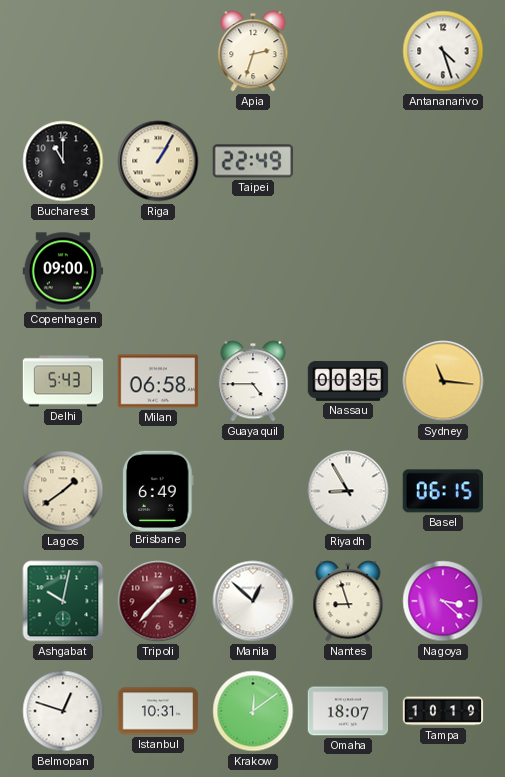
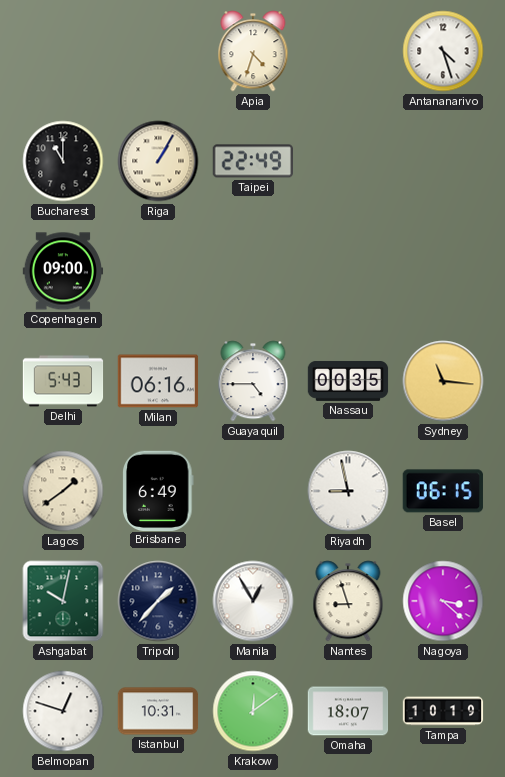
Apia: 2:33 -> 4:33 (253, 51)
Milan: 06:58 -> 06:16 (158, 381)
Riyadh: 8:55 -> 8:58 (348, 491)
Tripoli dial: burgundy -> navy (158, 601)
Manila: 12:52 -> 12:55 (253, 601)
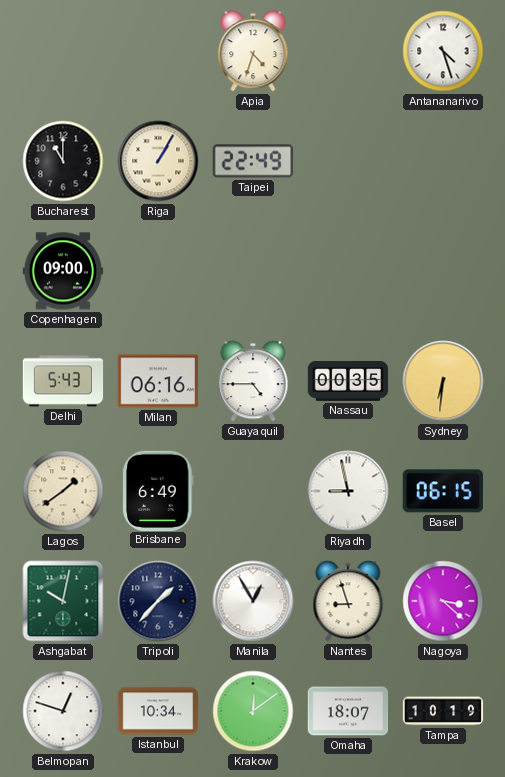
Sydney: 11:16 -> 6:31 (443, 381)
Istanbul: 10:31 -> 10:34 (158, 711)
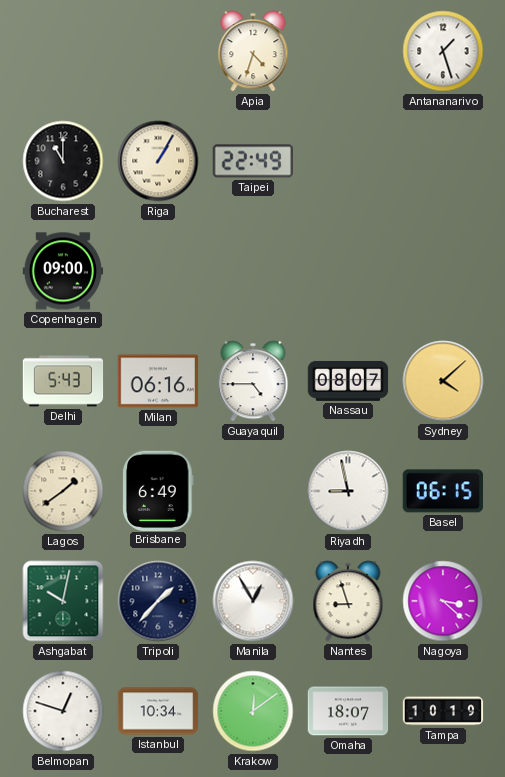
Antananarivo: 4:27 -> 1:27 (443, 51)
Nassau: 00:35 -> 08:07 (348, 381)
Sydney: 6:31 -> 4:08 (443, 381)
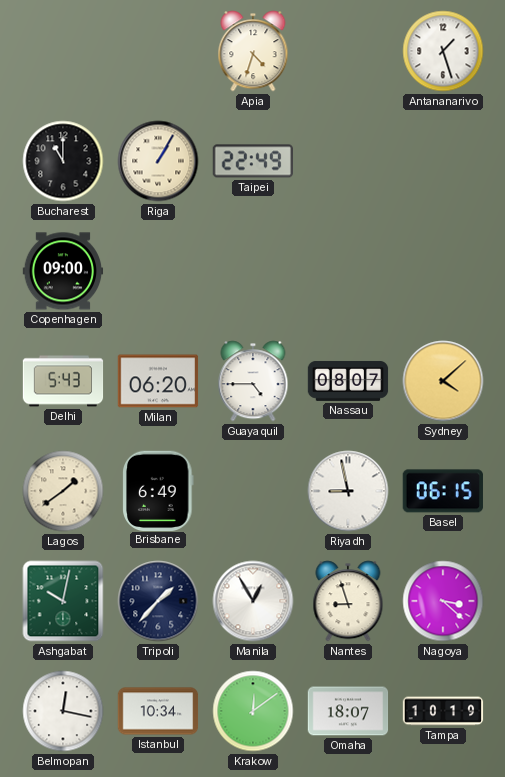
Milan: 06:16 -> 06:20 (158, 381)
Belmopan: 12:48 -> 12:17 (63, 711)
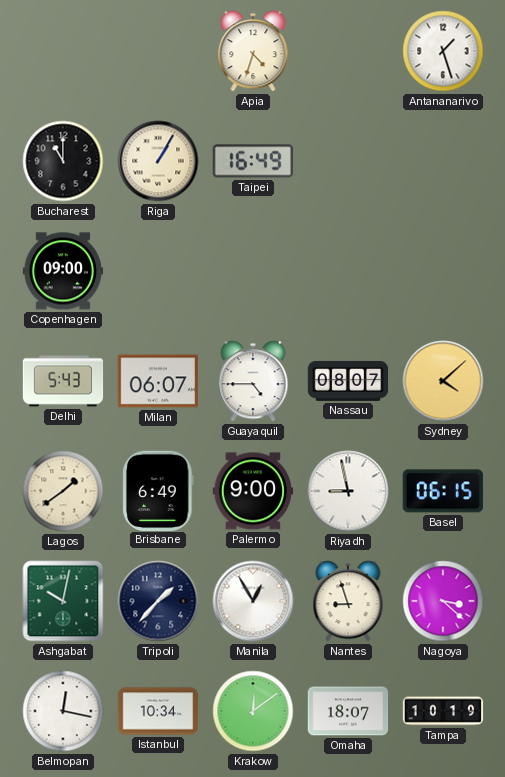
Taipei: 22:49 -> 16:49 (252, 161)
Milan: 06:20 -> 06:07 (158, 381)
Palermo: none -> 9:00 (253, 491)
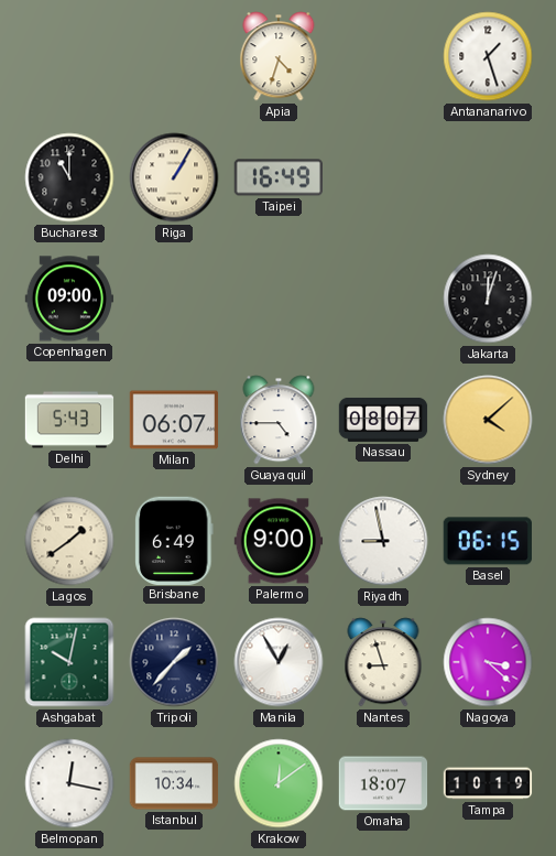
Jakarta: none -> 12:03 (488, 299)
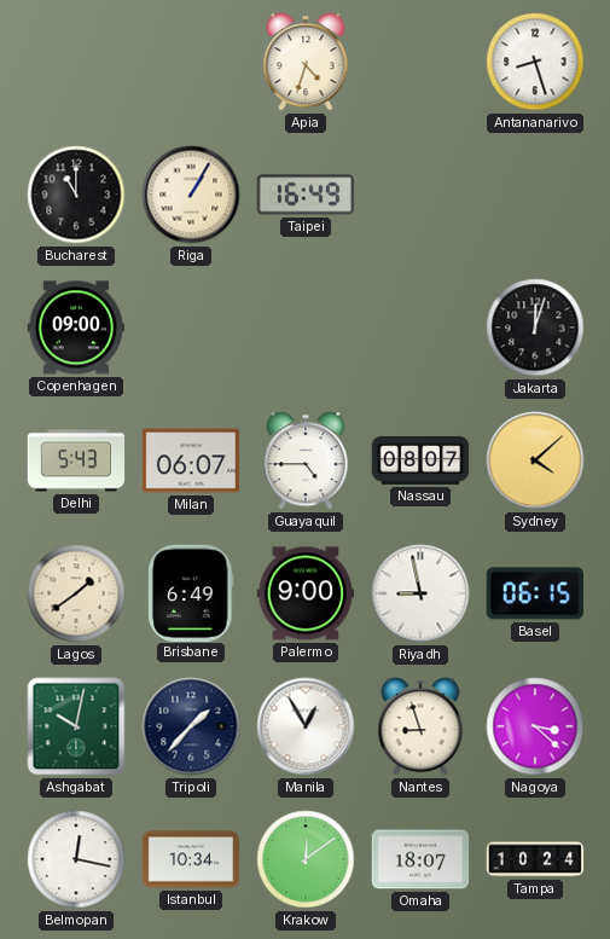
Antananarivo: 1:27 -> 8:27 (535, 62)
Tampa: 10:19 -> 10:24 (535, 859)
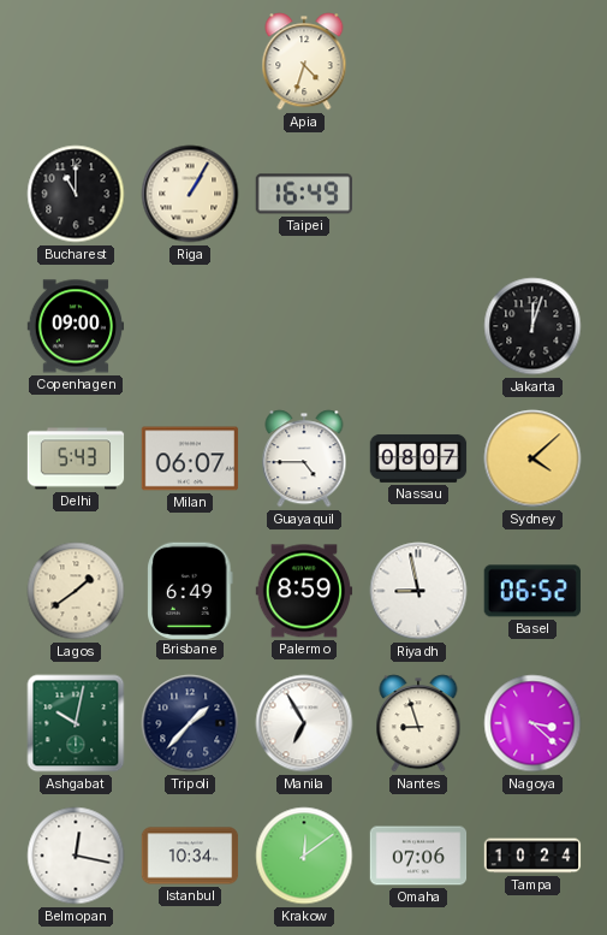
Antananarivo: 8:27 -> none (535, 62)
Palermo: 9:00 -> 8:59 (304, 591)
Basel: 06:15 -> 06:52 (532, 591)
Manila: 12:55 -> 6:55 (304, 723)
Omaha: 18:07 -> 07:06 (418, 856)
